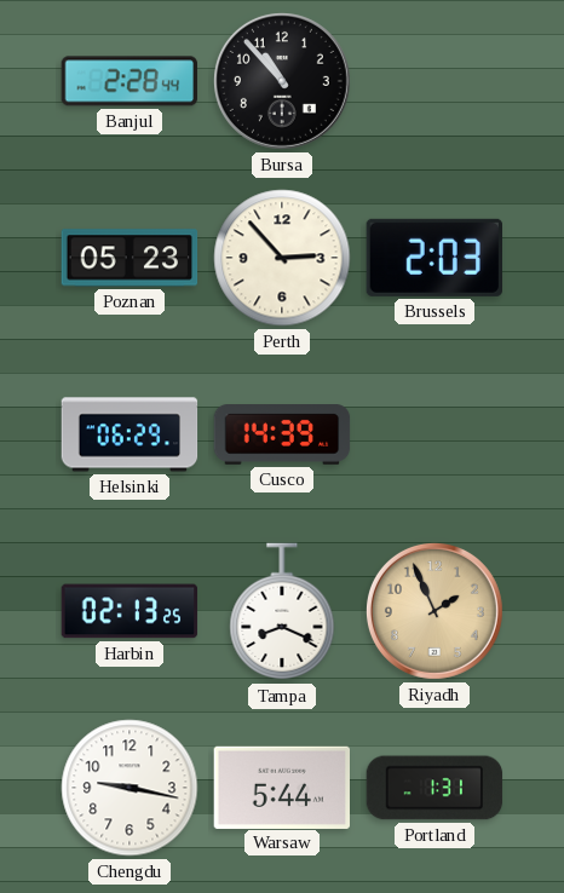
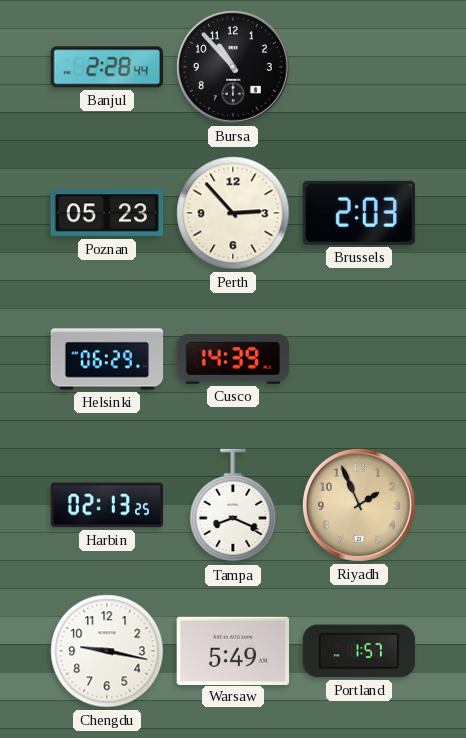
Warsaw: 5:44 -> 5:49 (233, 650)
Portland: 1:31 -> 1:57 (359, 651)
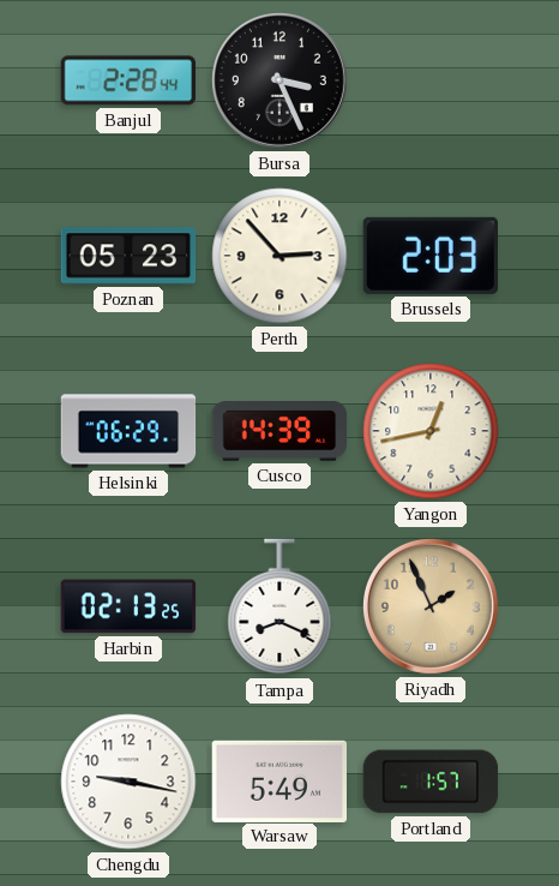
Bursa: 10:53 -> 3:26 (279, 80)
Yangon: none -> 12:43 (431, 431)
